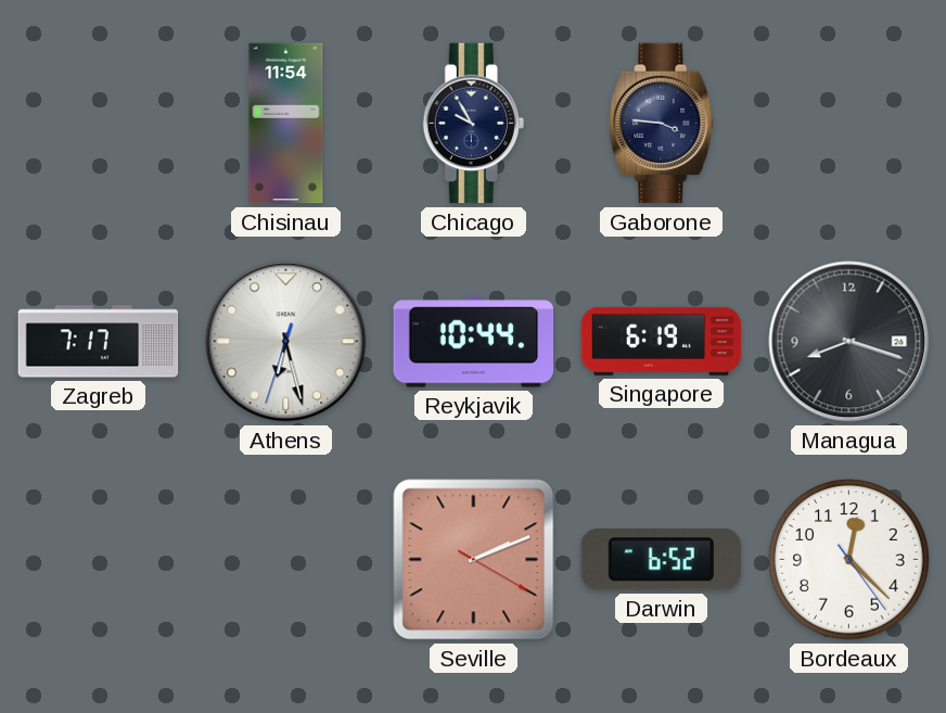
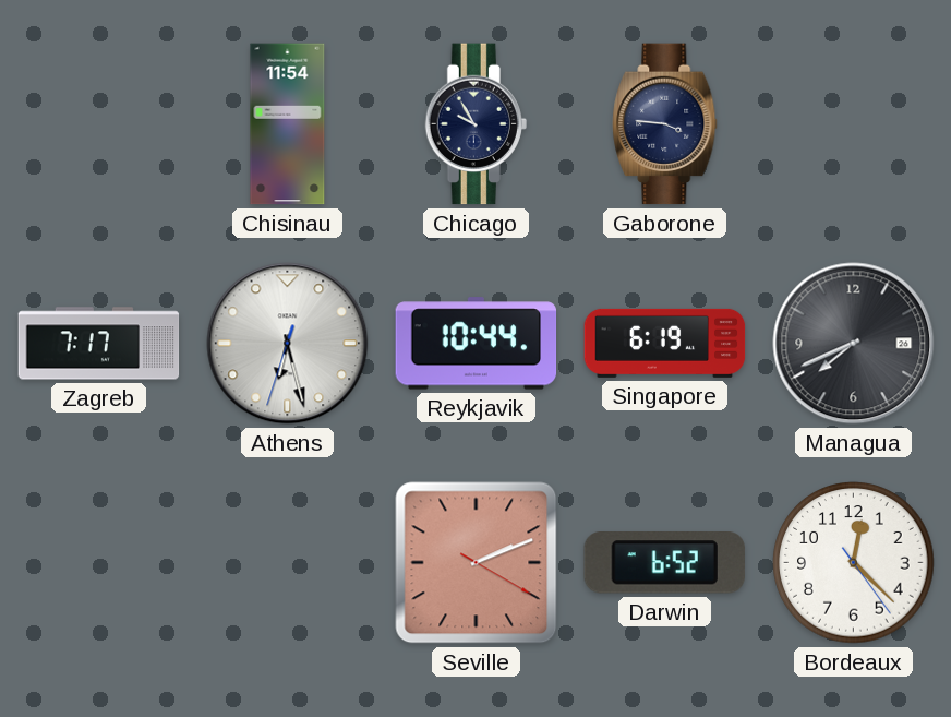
Managua: 8:18 -> 7:41 (854, 344)
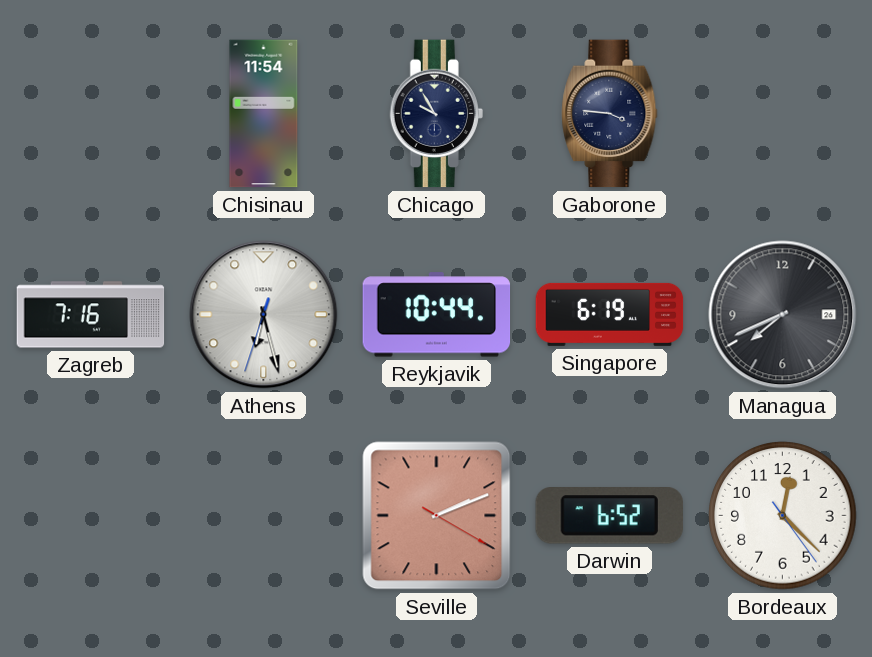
Zagreb: 7:17 -> 7:16 (91, 315)
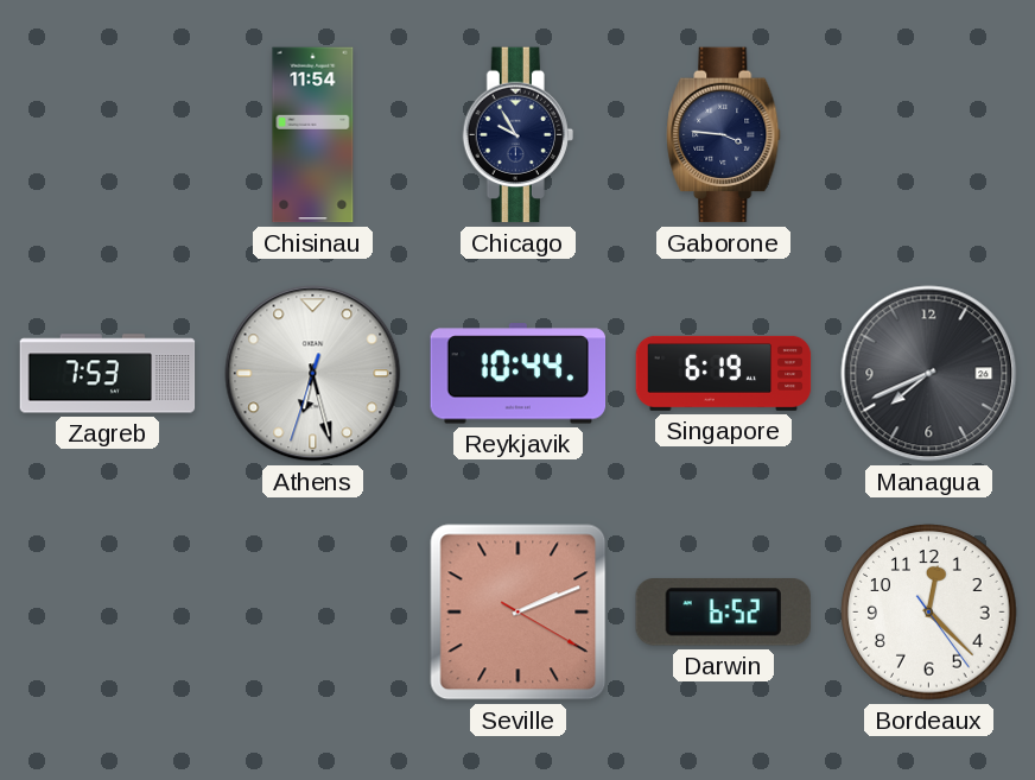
Zagreb: 7:16 -> 7:53 (108, 374)
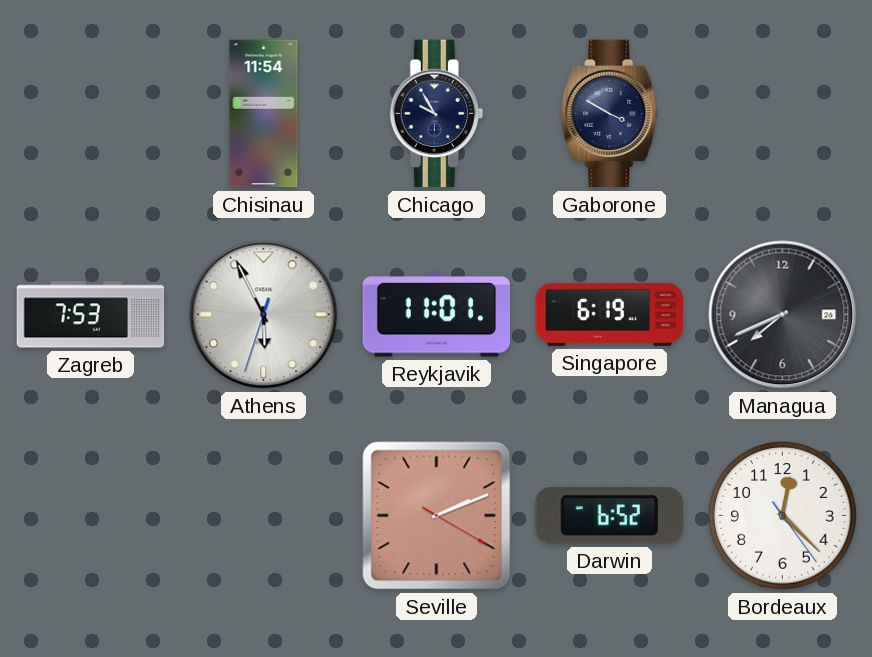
Gaborone: 3:46 -> 3:50 (610, 114)
Athens: 6:27 -> 5:55 (264, 315)
Reykjavik: 10:44 -> 11:01 (437, 315)
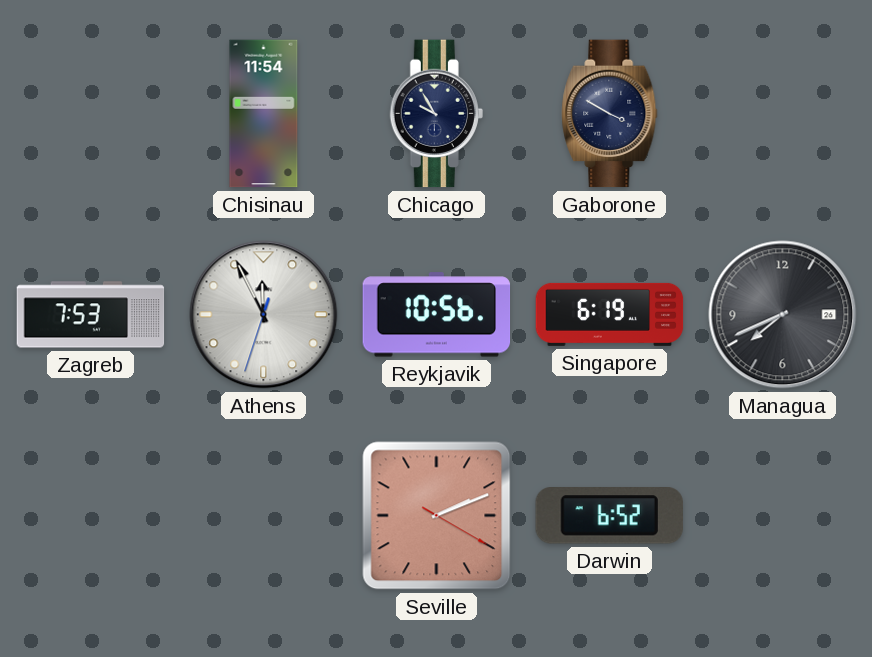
Athens: 5:55 -> 11:55 (264, 315)
Reykjavik: 11:01 -> 10:56 (437, 315)
Bordeaux: 12:22 -> none (783, 516)
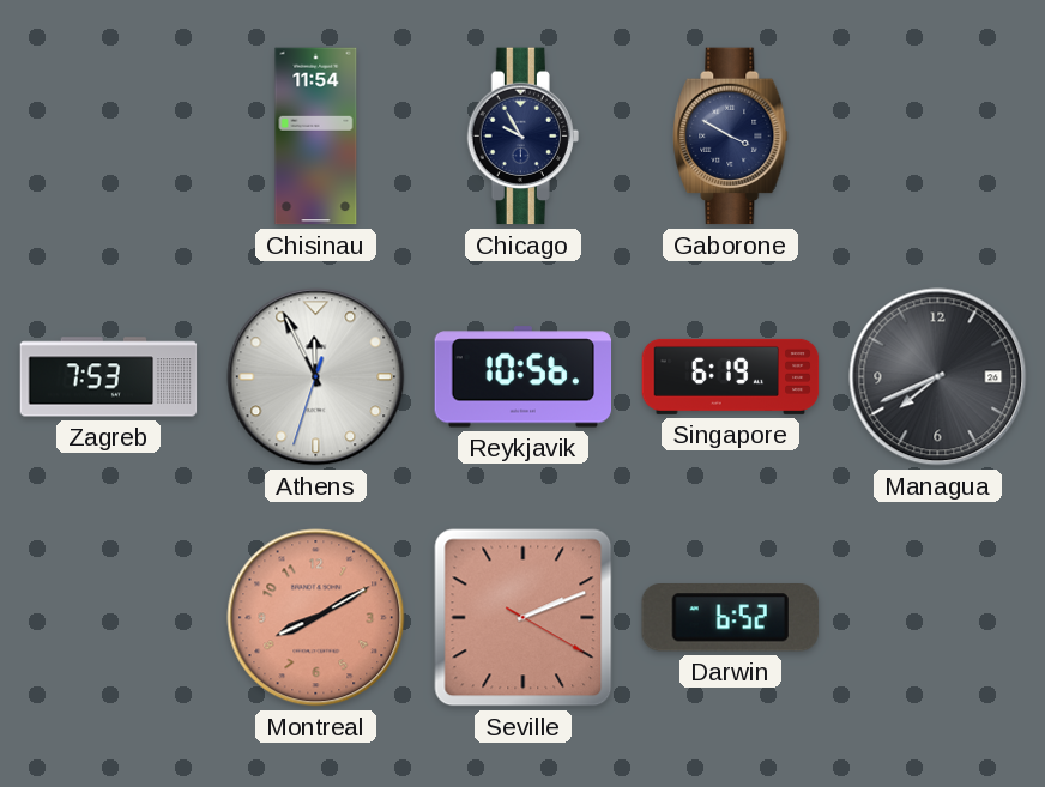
Montreal: none -> 8:10 (316, 618)
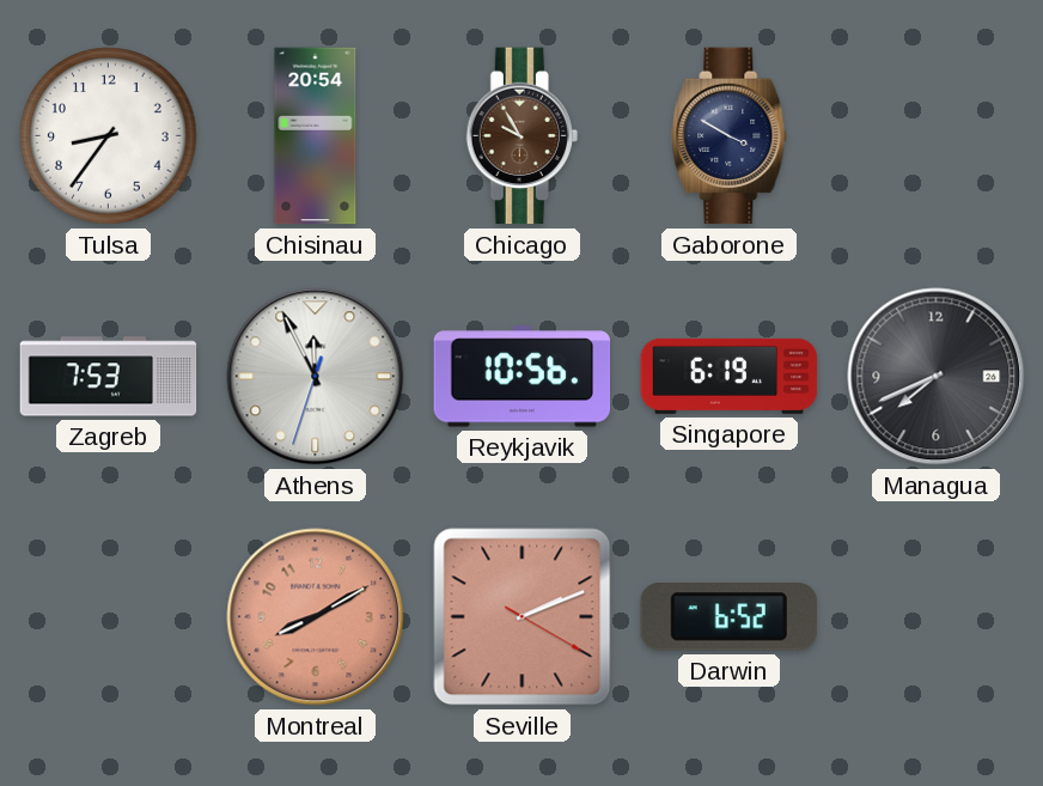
Tulsa: none -> 8:36 (109, 136)
Chisinau: 11:54 -> 20:54 (316, 136)
Chicago dial: navy -> brown (521, 136)
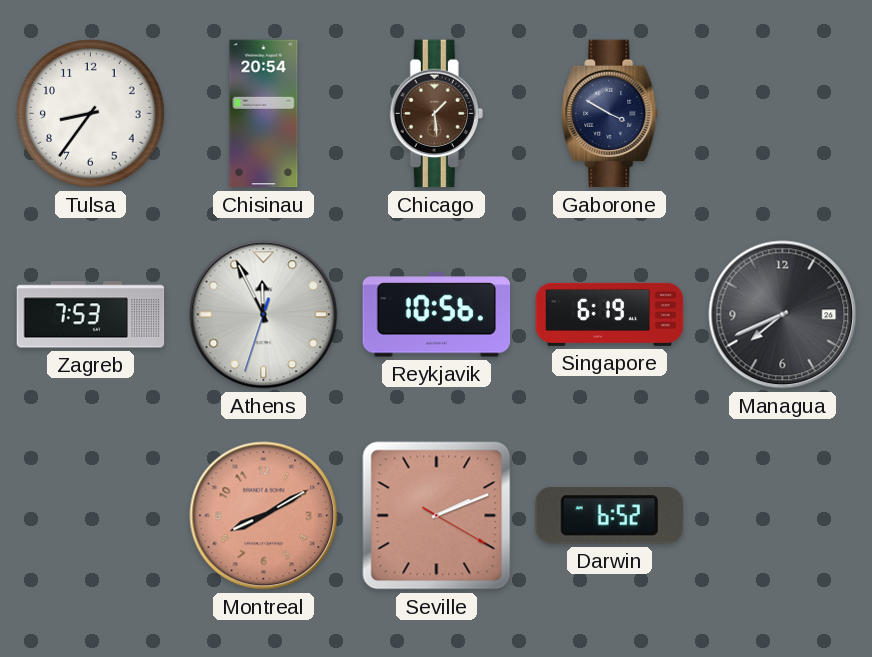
Chicago: 9:55 -> 1:29 (436, 114)
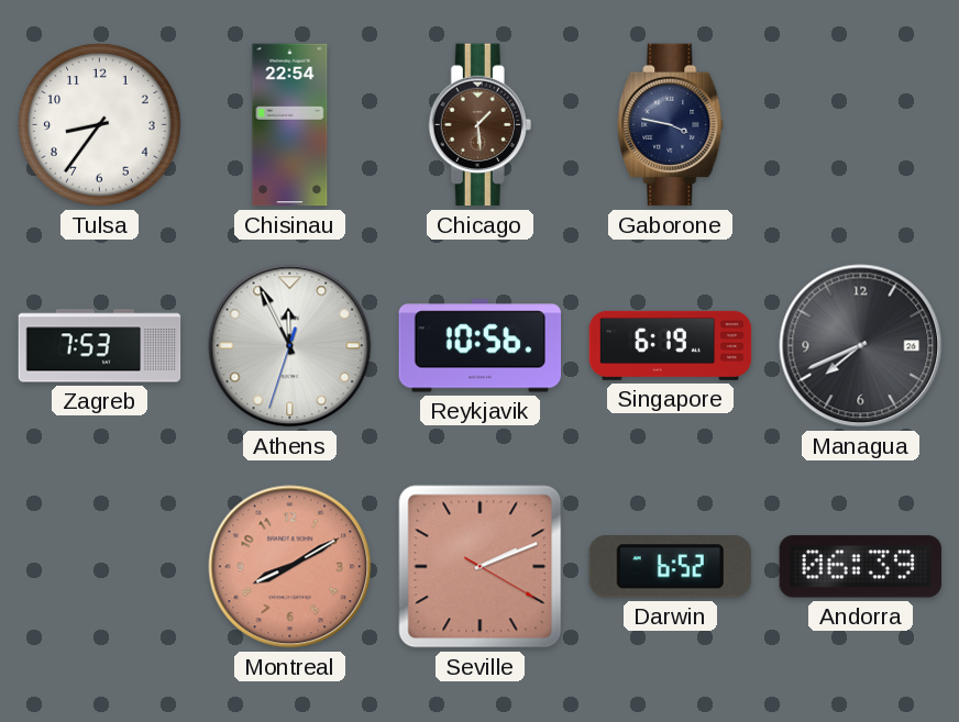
Chisinau: 20:54 -> 22:54 (290, 125)
Gaborone: 3:50 -> 3:47 (671, 125)
Andorra: none -> 06:39 (860, 567)
